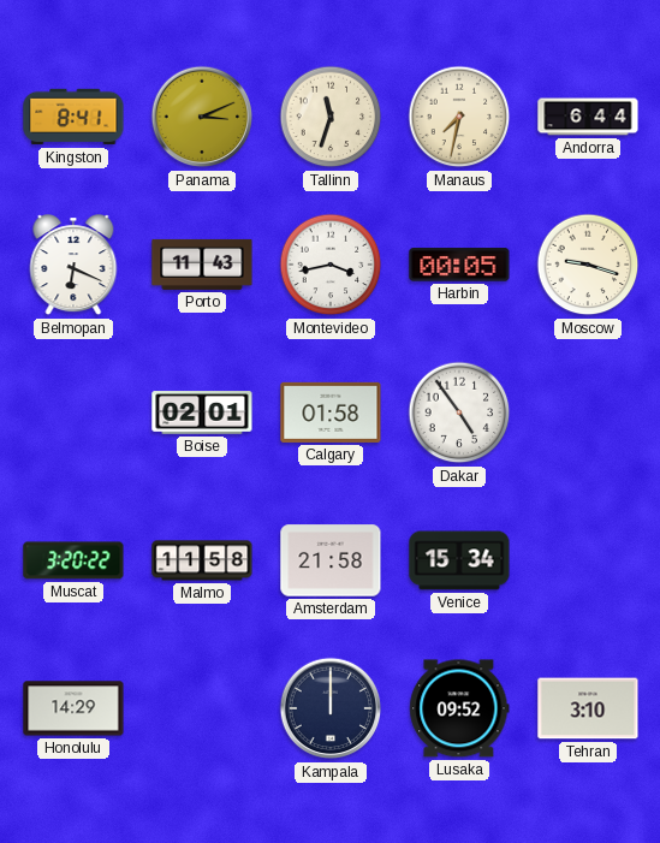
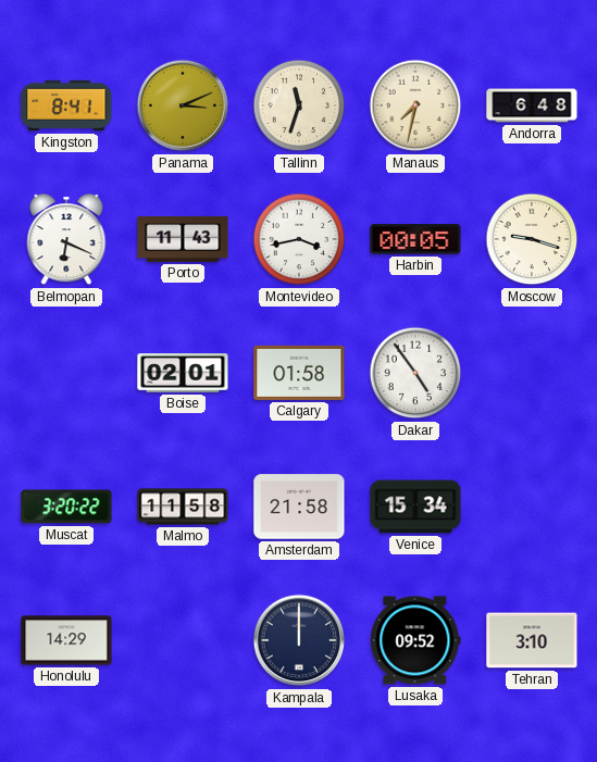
Andorra: 6:44 -> 6:48 (532, 105)
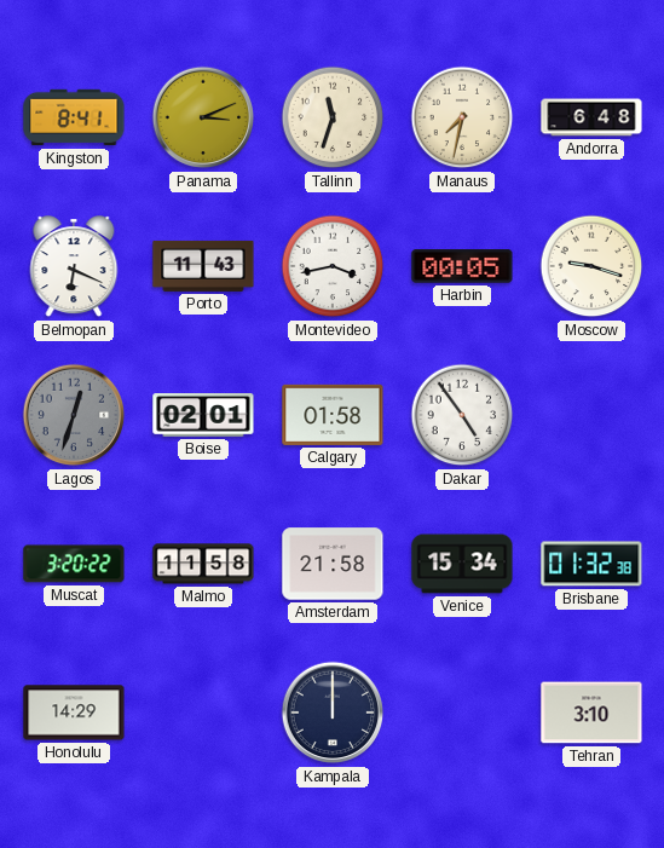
Lagos: none -> 12:33 (74, 415)
Brisbane: none -> 01:32 (591, 564)
Lusaka: 09:52 -> none (415, 640)
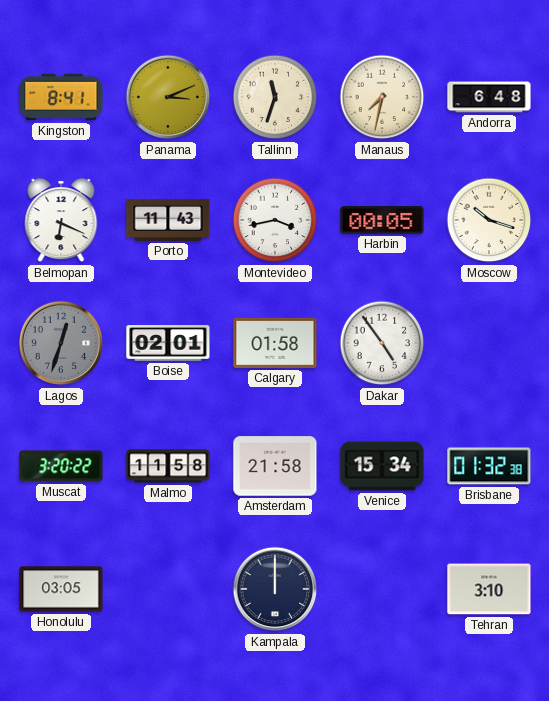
Moscow: 9:18 -> 10:18 (489, 220)
Honolulu: 14:29 -> 03:05 (61, 589)
